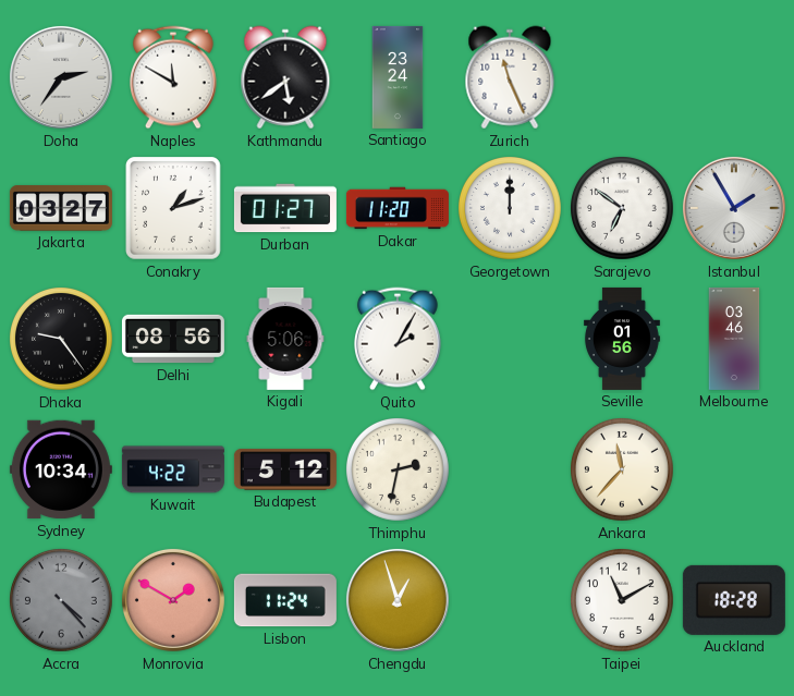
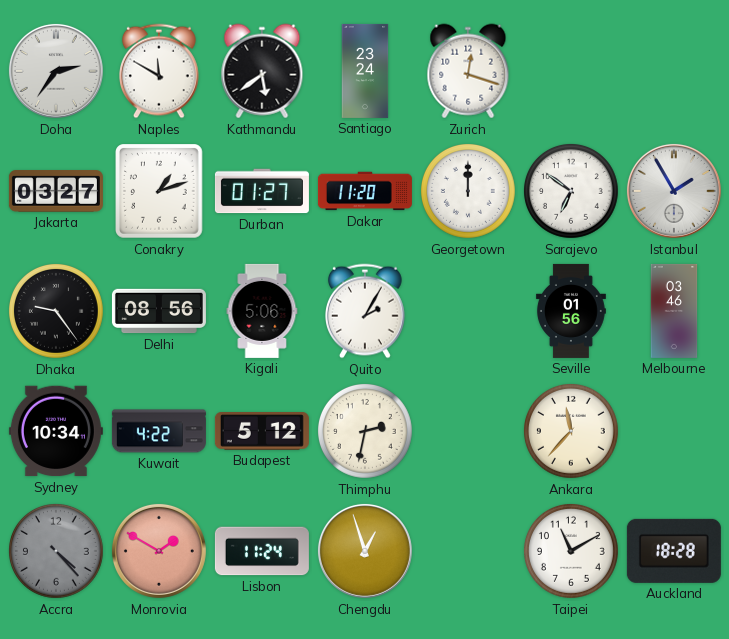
Zurich: 11:26 -> 12:18 (468, 71)
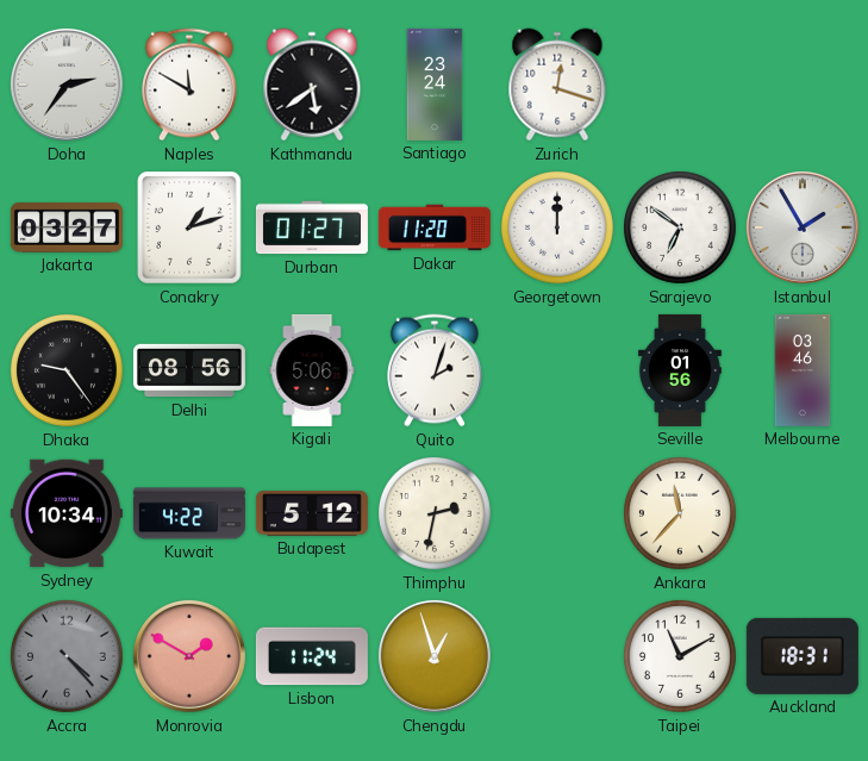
Quito: 2:05 -> 2:03 (436, 370)
Auckland: 18:28 -> 18:31 (803, 656)
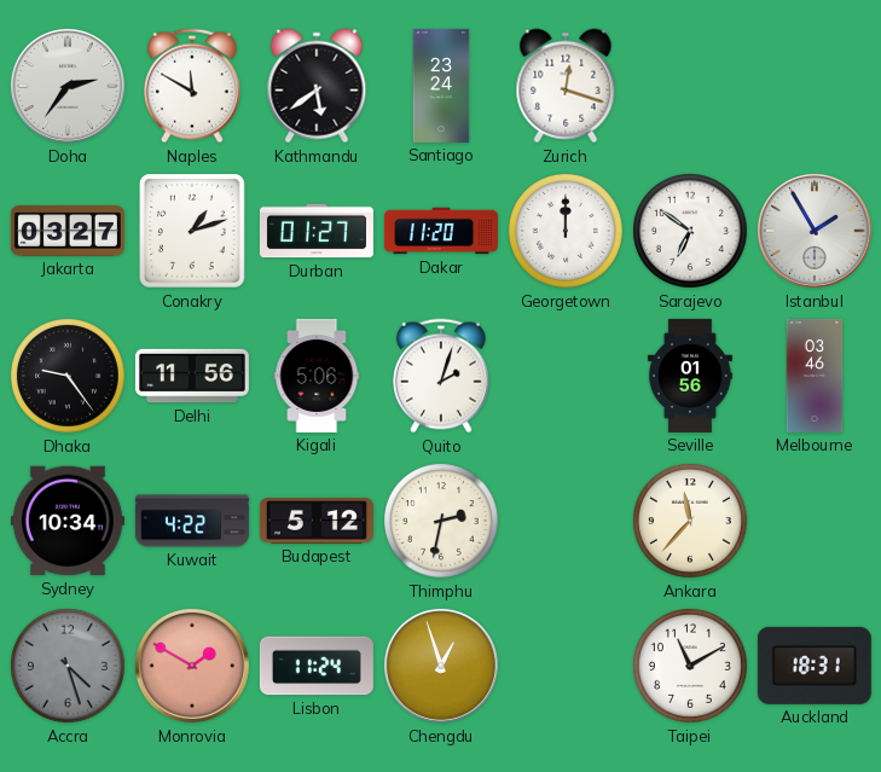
Delhi: 08:56 -> 11:56 (192, 376)
Accra: 4:23 -> 4:27 (69, 667)
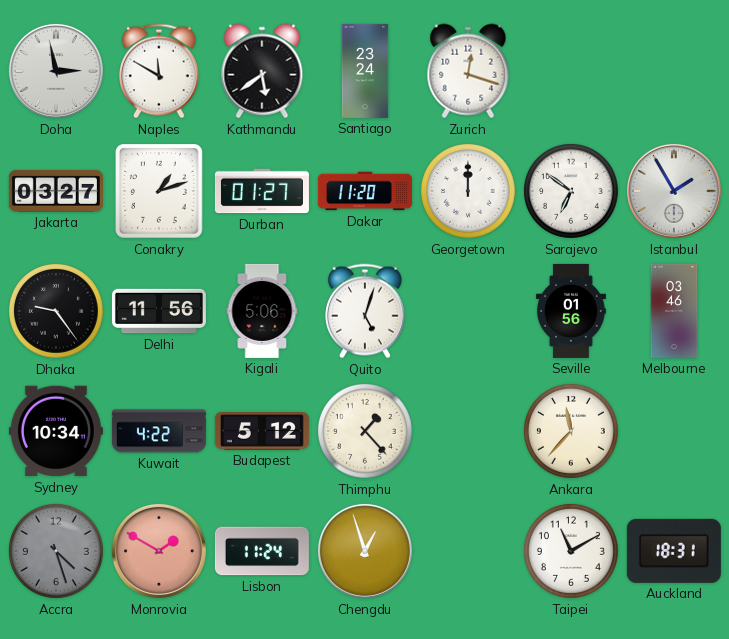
Doha: 2:36 -> 2:58 (56, 71)
Quito: 2:03 -> 5:03 (366, 311)
Thimphu: 2:32 -> 1:23 (366, 432)
